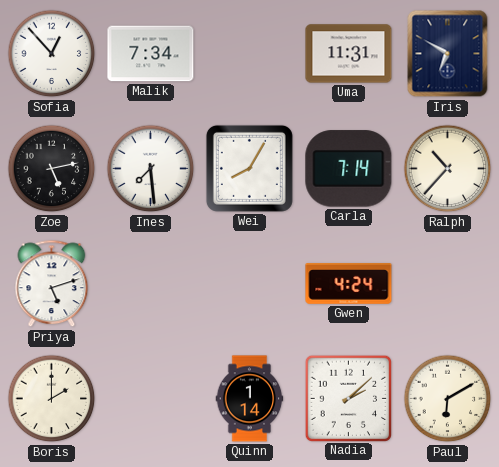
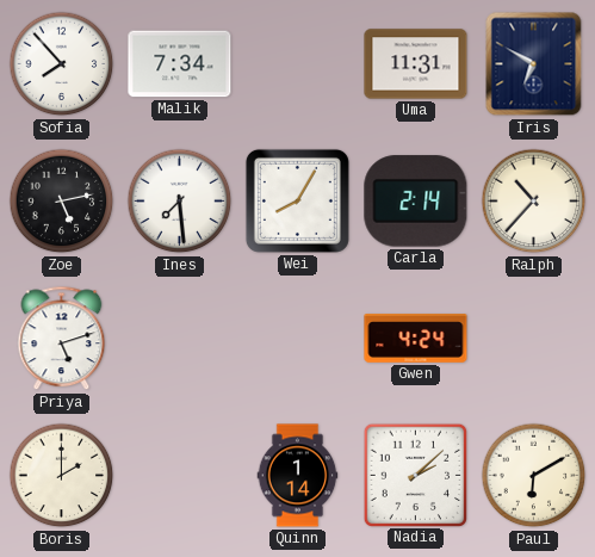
Sofia: 12:53 -> 7:53 (62, 64)
Carla: 7:14 -> 2:14 (416, 202)
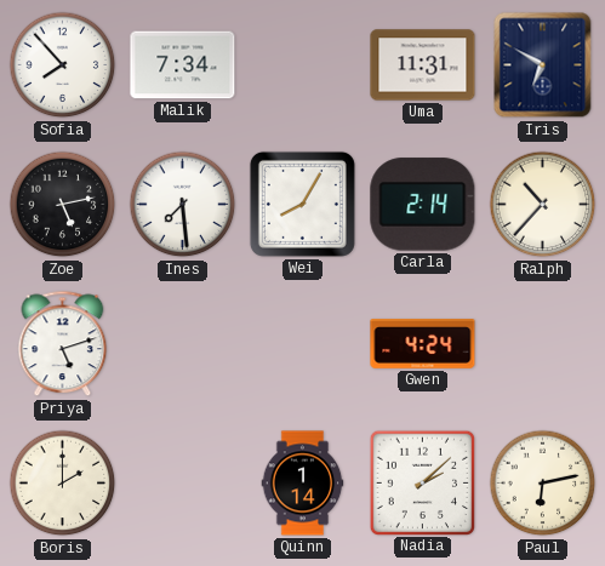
Paul: 6:10 -> 6:13 (543, 484)
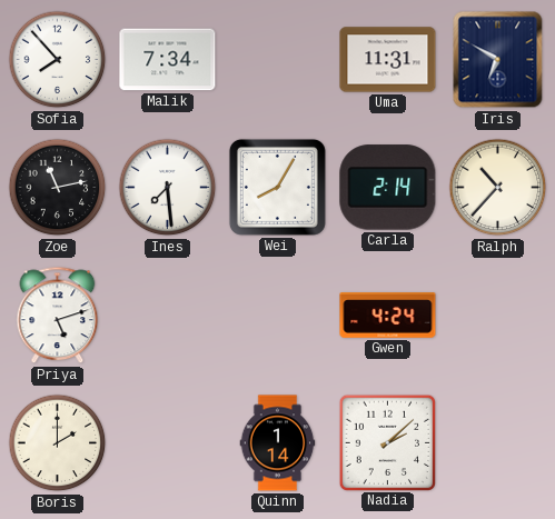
Zoe: 5:13 -> 11:13 (58, 188)
Paul: 6:13 -> none (543, 484)
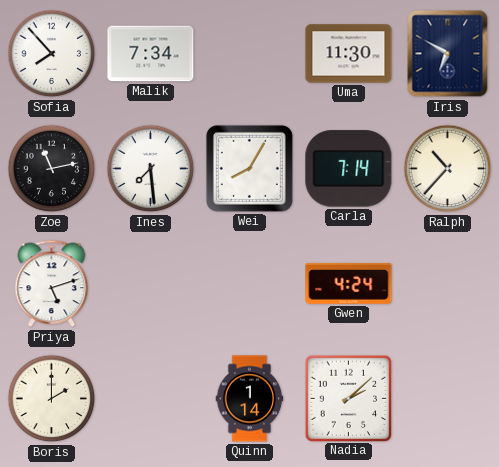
Uma: 11:31 -> 11:30 (349, 54)
Carla: 2:14 -> 7:14 (349, 169)
